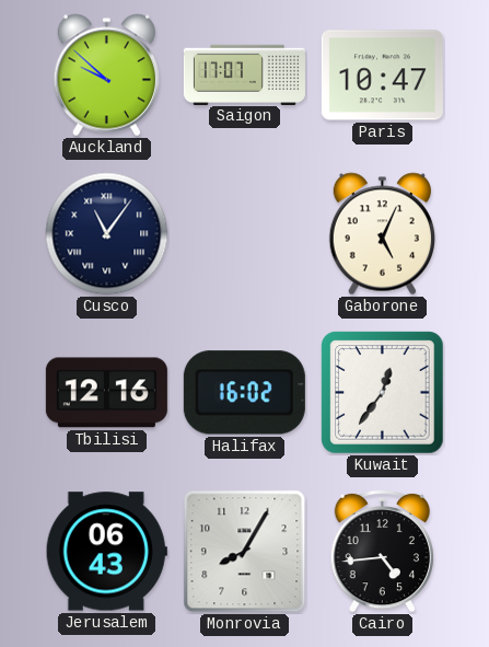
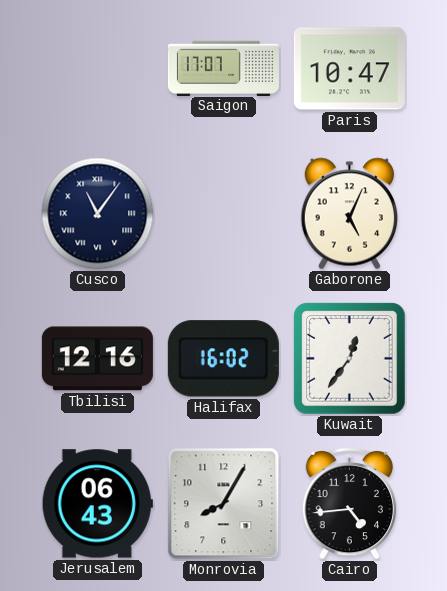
Auckland: 9:52 -> none (106, 76)
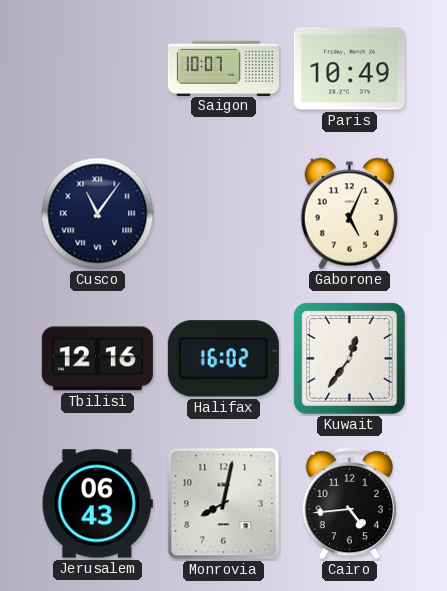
Saigon: 17:07 -> 10:07 (223, 68)
Paris: 10:47 -> 10:49 (349, 69)
Monrovia: 8:05 -> 8:02 (224, 504)
